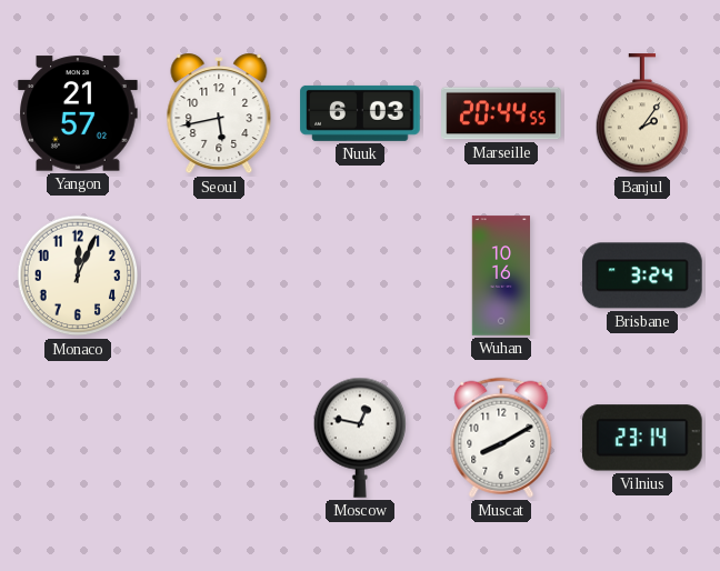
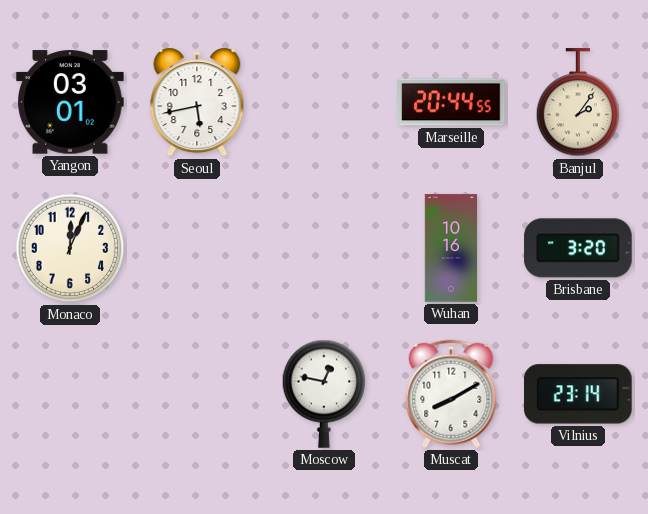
Yangon: 21:57 -> 03:01 (70, 102)
Nuuk: 6:03 -> none (360, 113)
Brisbane: 3:24 -> 3:20 (578, 248)
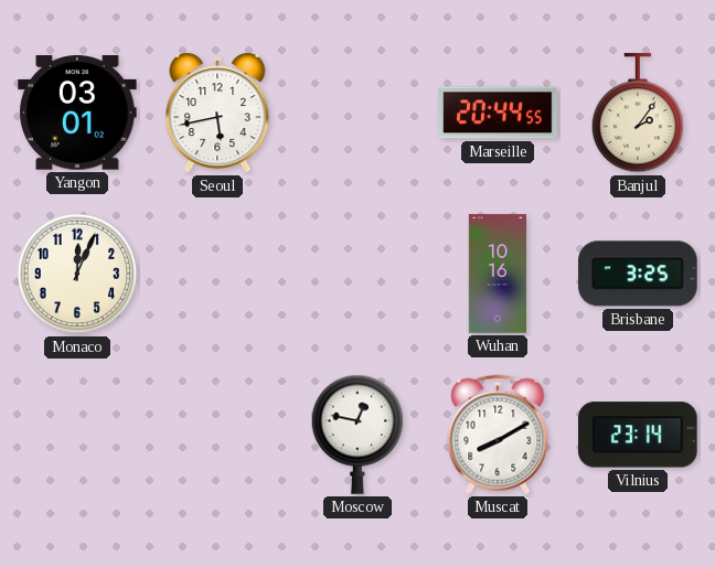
Brisbane: 3:20 -> 3:25 (638, 274)
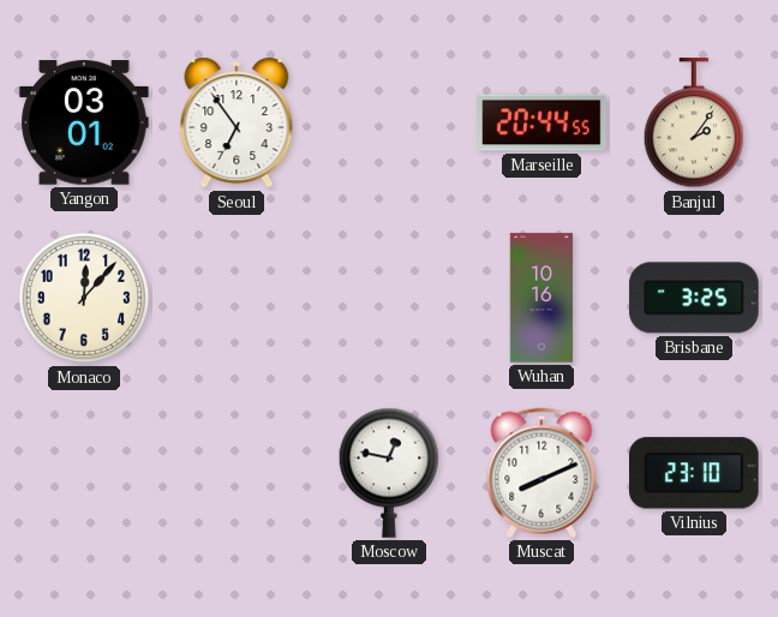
Seoul: 5:43 -> 6:54 (237, 122)
Monaco: 12:04 -> 12:07 (84, 298)
Muscat: 8:10 -> 8:11 (541, 473)
Vilnius: 23:14 -> 23:10 (695, 473)
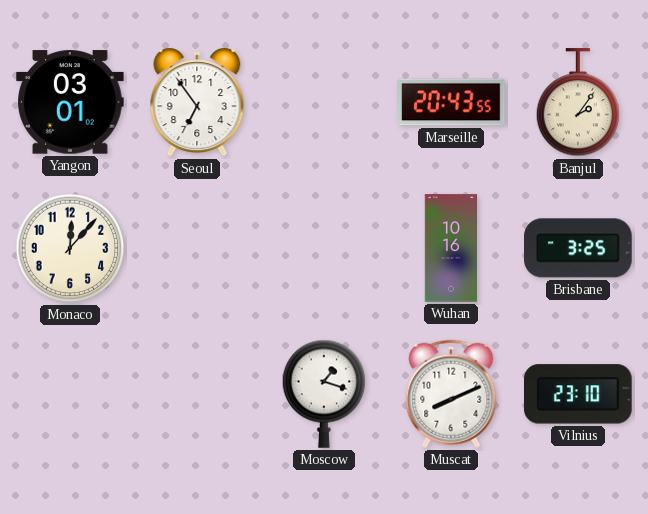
Marseille: 20:44 -> 20:43 (451, 102)
Moscow: 12:47 -> 1:18 (324, 394)
